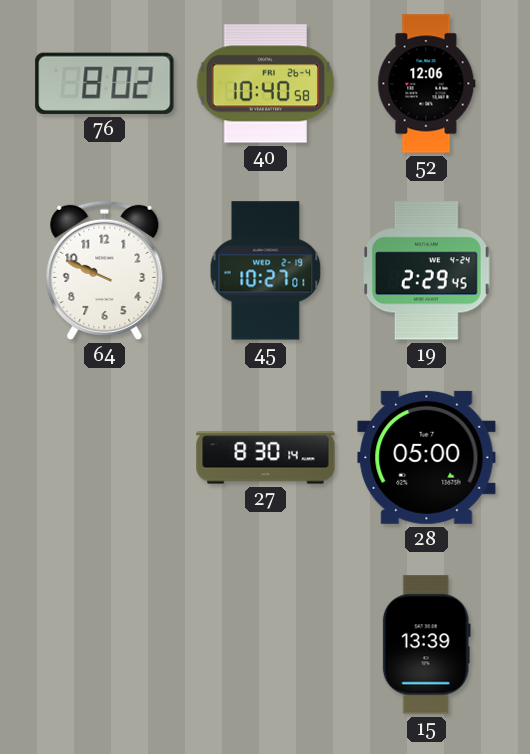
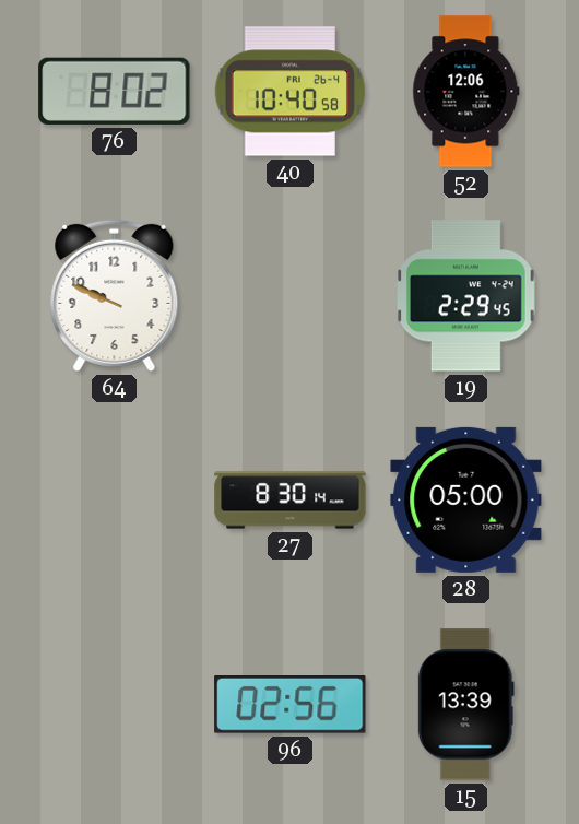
45: 10:27 -> none (266, 271)
96: none -> 02:56 (291, 705)
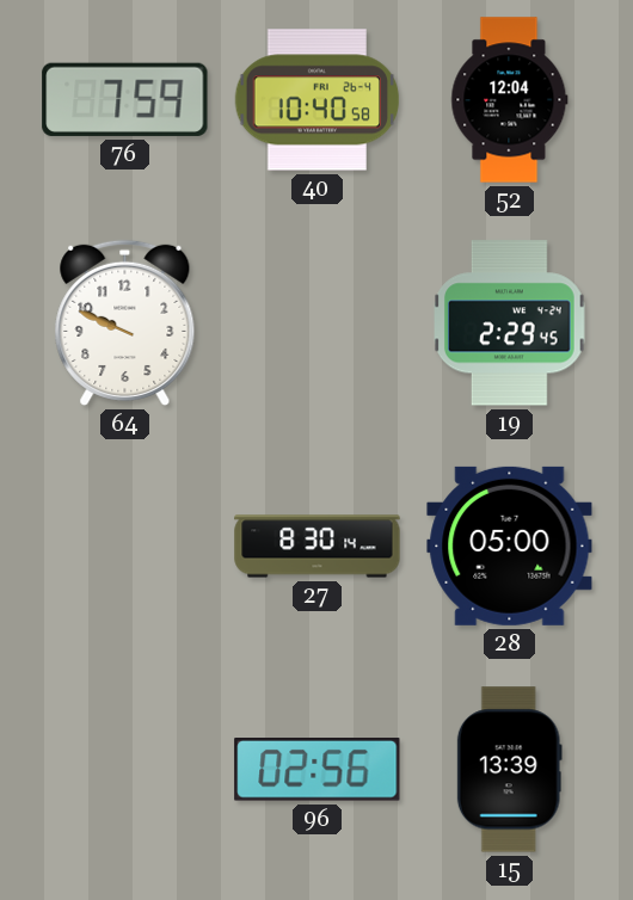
76: 8:02 -> 7:59 (125, 99)
52: 12:06 -> 12:04 (510, 100)
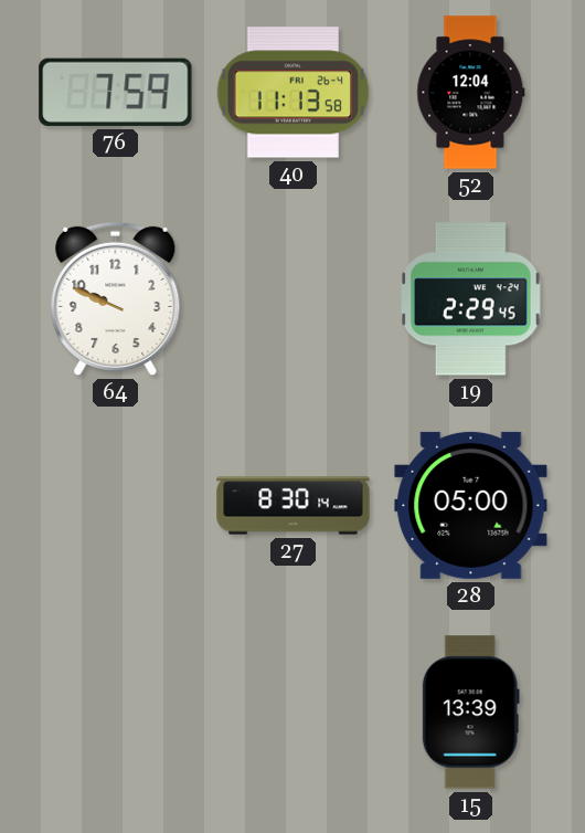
40: 10:40 -> 11:13 (294, 93)
96: 02:56 -> none (318, 770)
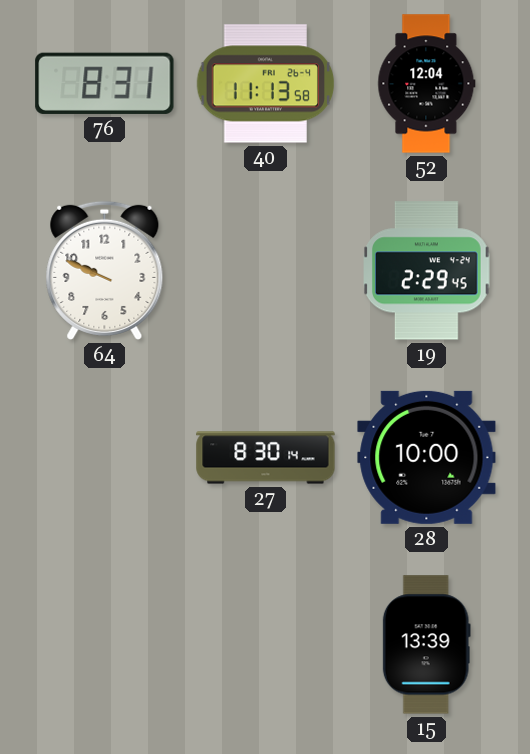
76: 7:59 -> 8:31 (105, 83)
28: 05:00 -> 10:00 (427, 457)
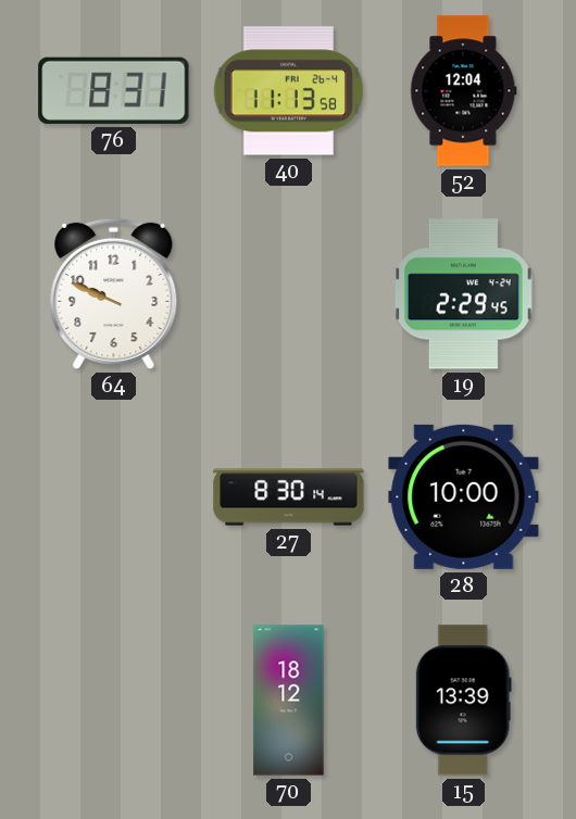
70: none -> 18:12 (289, 701)
